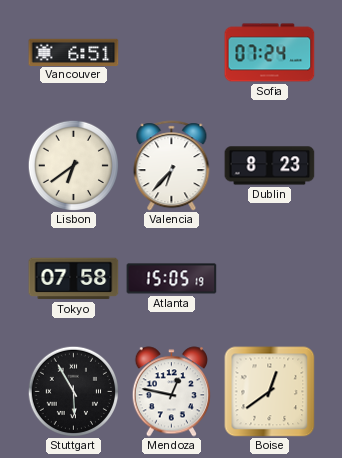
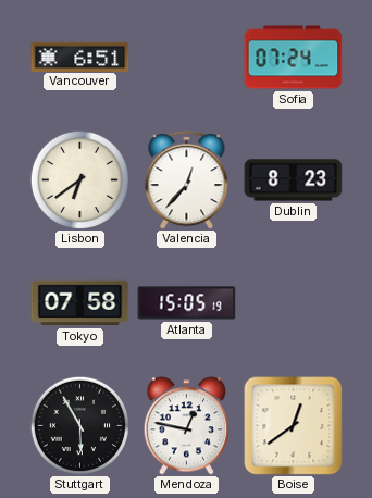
Valencia: 6:37 -> 12:37 (187, 180)
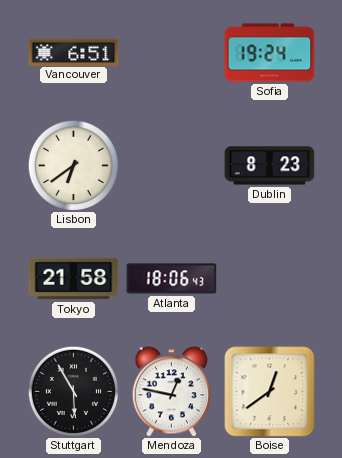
Sofia: 07:24 -> 19:24 (270, 53)
Valencia: 12:37 -> none (187, 180)
Tokyo: 07:58 -> 21:58 (74, 279)
Atlanta: 15:05 -> 18:06 (172, 279)
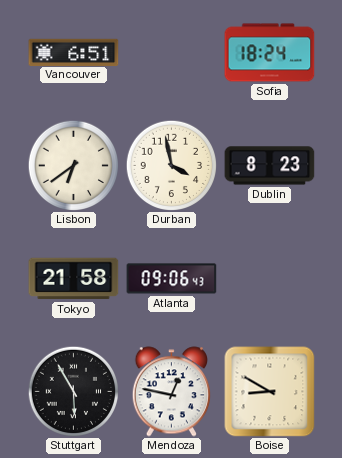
Sofia: 19:24 -> 18:24 (270, 53)
Durban: none -> 3:58 (171, 165)
Atlanta: 18:06 -> 09:06 (172, 279)
Boise: 12:39 -> 8:50 (270, 392)
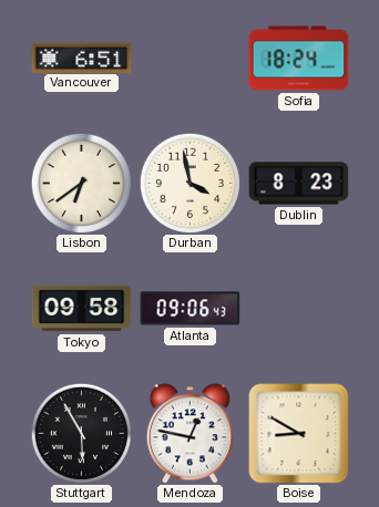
Tokyo: 21:58 -> 09:58 (82, 309)
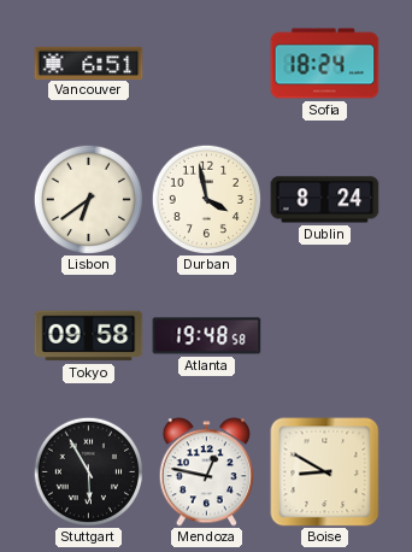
Dublin: 8:23 -> 8:24 (325, 200)
Atlanta: 09:06 -> 19:48 (207, 336)
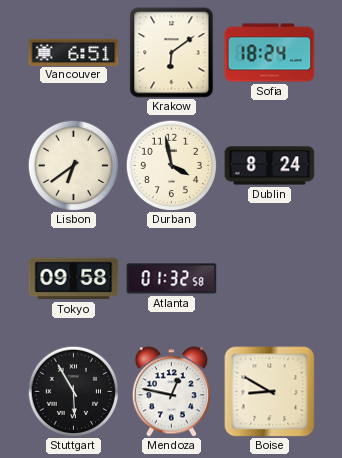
Krakow: none -> 6:09 (172, 53)
Atlanta: 19:48 -> 01:32 (172, 279)
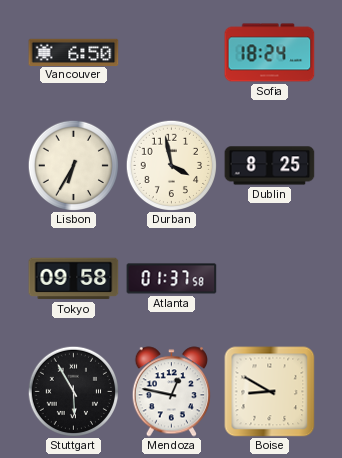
Vancouver: 6:51 -> 6:50 (74, 52)
Krakow: 6:09 -> none (172, 53)
Lisbon: 6:39 -> 6:35 (73, 165)
Dublin: 8:24 -> 8:25 (270, 166)
Atlanta: 01:32 -> 01:37 (172, 279)
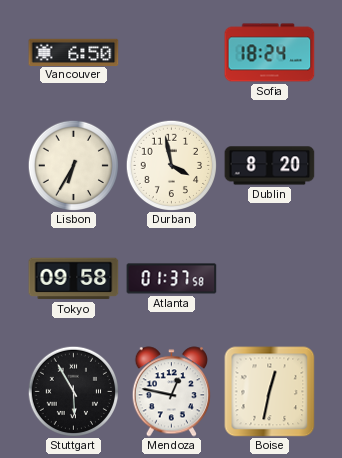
Dublin: 8:25 -> 8:20 (270, 166)
Boise: 8:50 -> 12:32 (270, 392)
